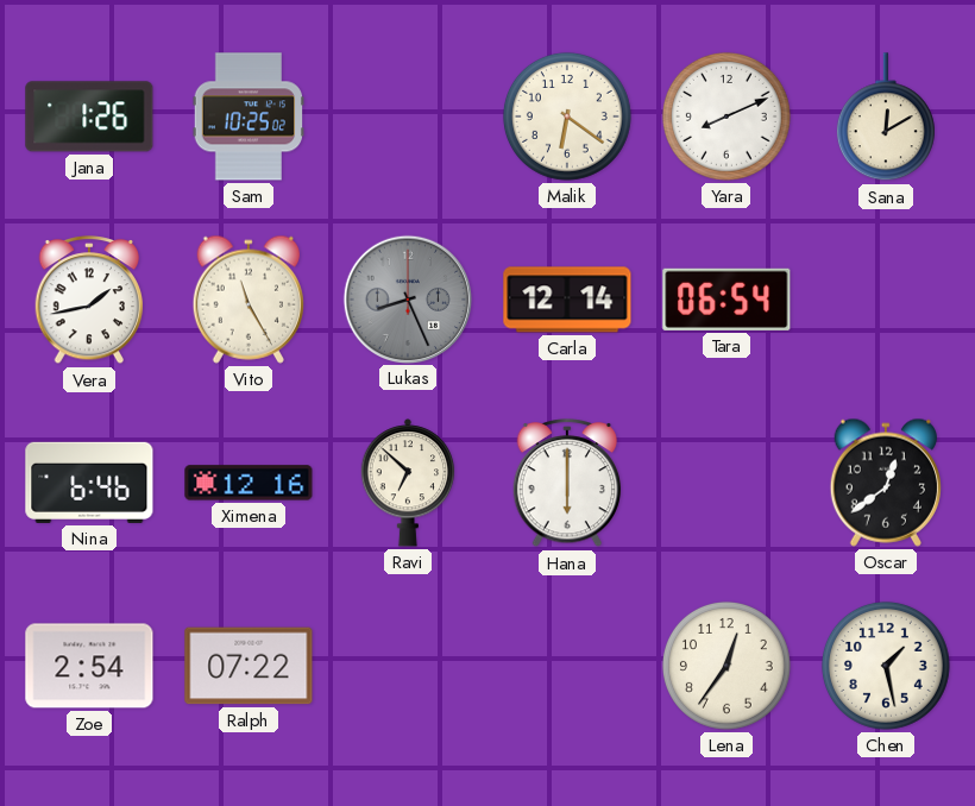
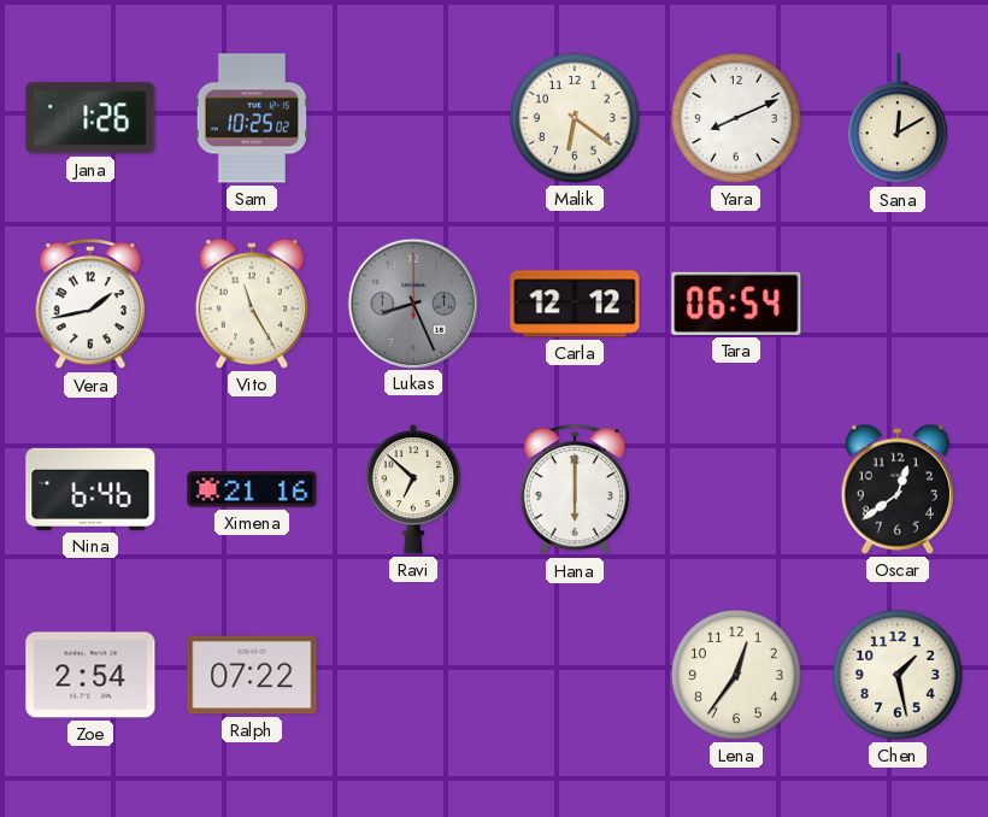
Carla: 12:14 -> 12:12 (575, 304)
Ximena: 12:16 -> 21:16 (252, 489)
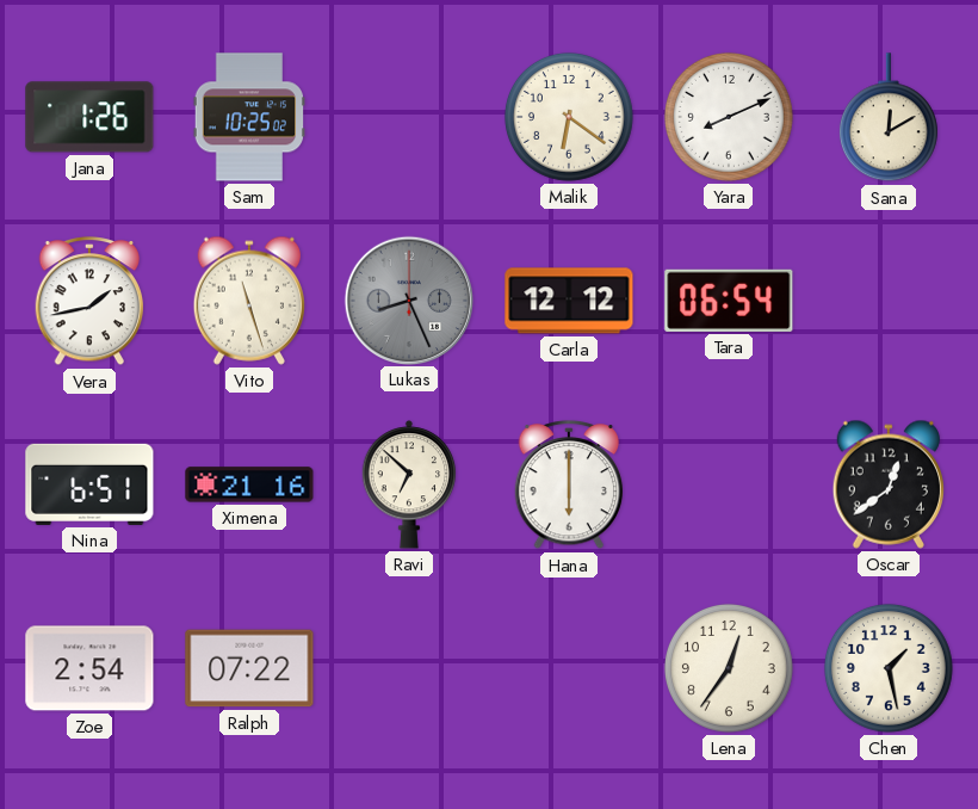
Vito: 11:25 -> 11:27 (249, 301)
Nina: 6:46 -> 6:51 (89, 484)
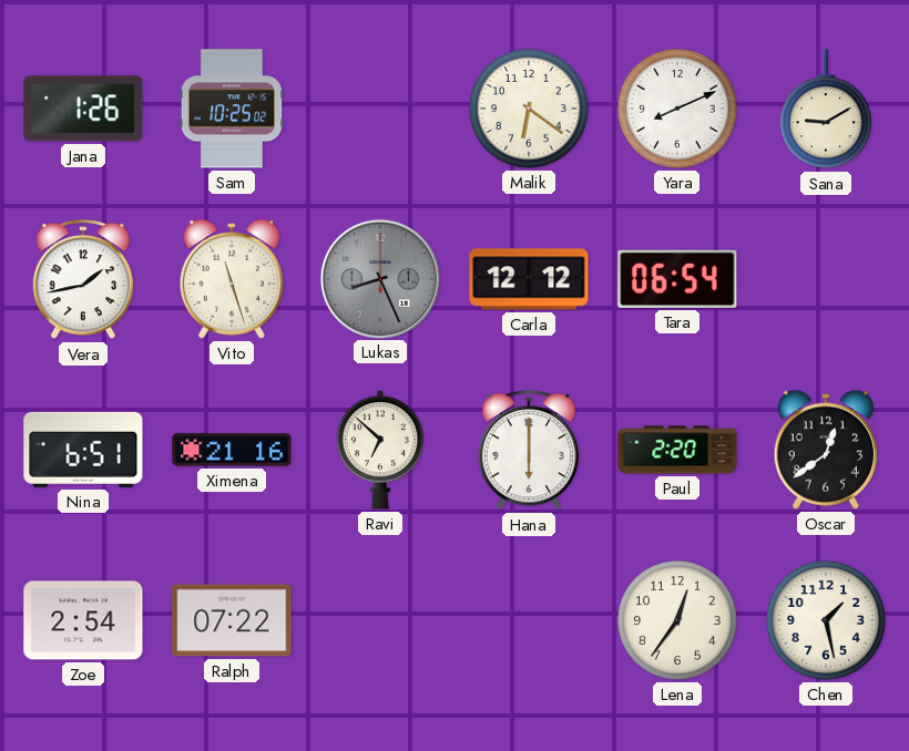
Sana: 12:10 -> 9:10 (826, 110)
Paul: none -> 2:20 (677, 450)
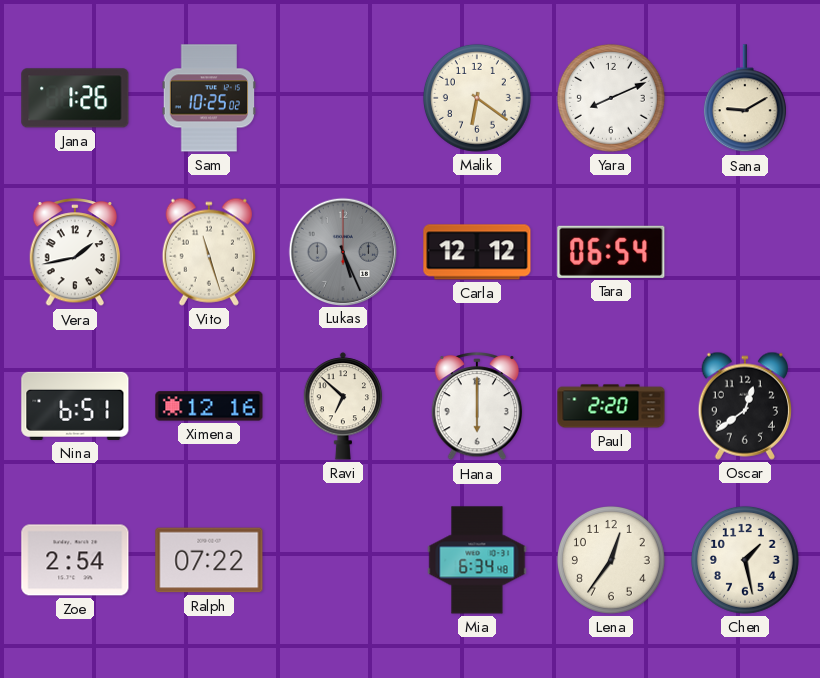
Lukas: 8:26 -> 5:26 (342, 251)
Ximena: 21:16 -> 12:16 (209, 406)
Mia: none -> 6:34 (477, 560)
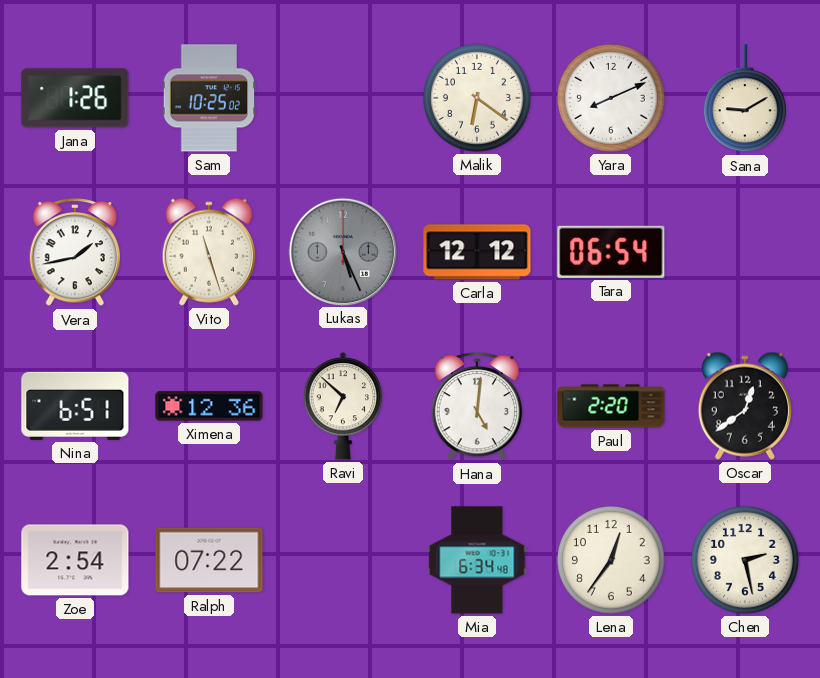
Ximena: 12:16 -> 12:36 (209, 406)
Hana: 6:00 -> 5:01 (477, 407)
Chen: 1:28 -> 2:28 (745, 560)
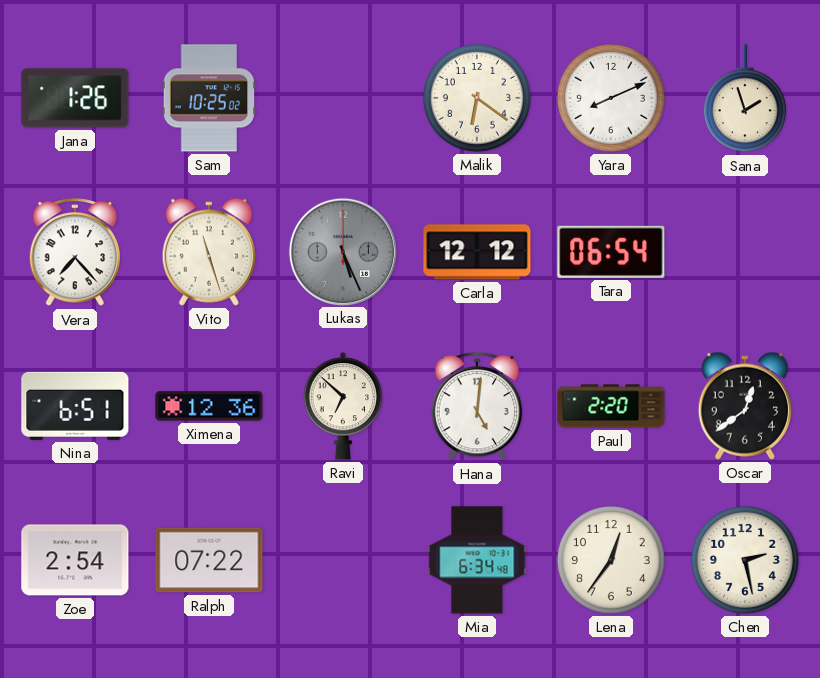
Sana: 9:10 -> 1:57 (745, 99)
Vera: 1:43 -> 7:23 (75, 253)
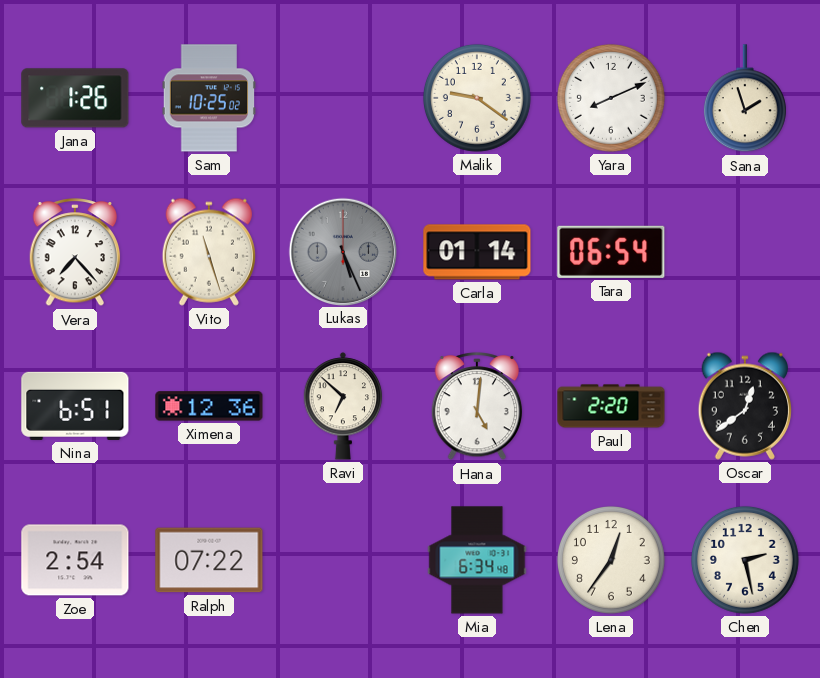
Malik: 6:21 -> 9:21 (477, 98)
Carla: 12:12 -> 01:14 (477, 252)
